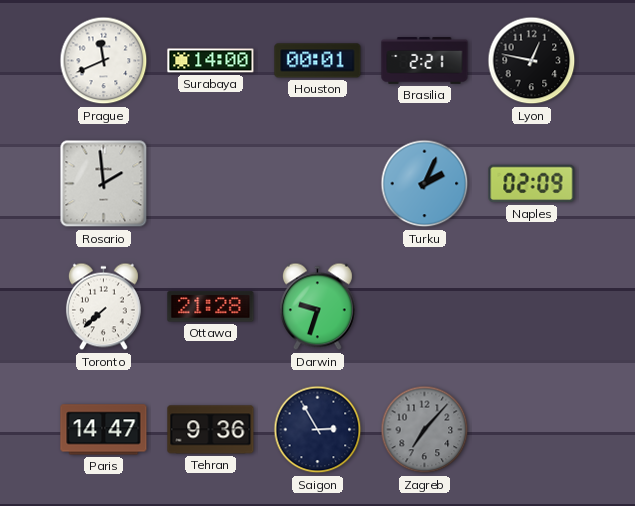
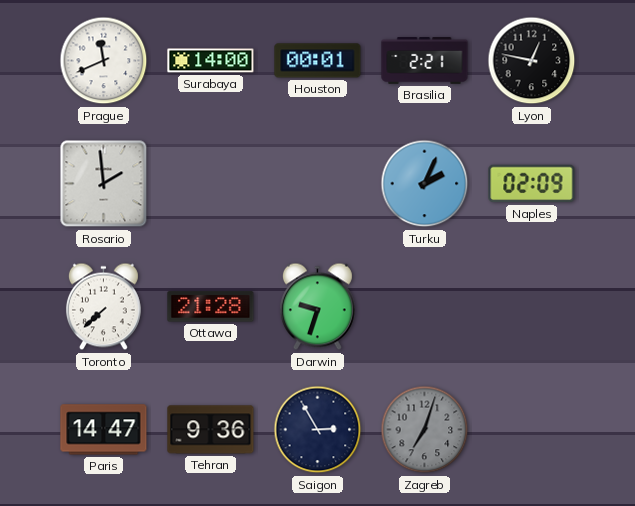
Zagreb: 7:07 -> 7:03 (425, 430)
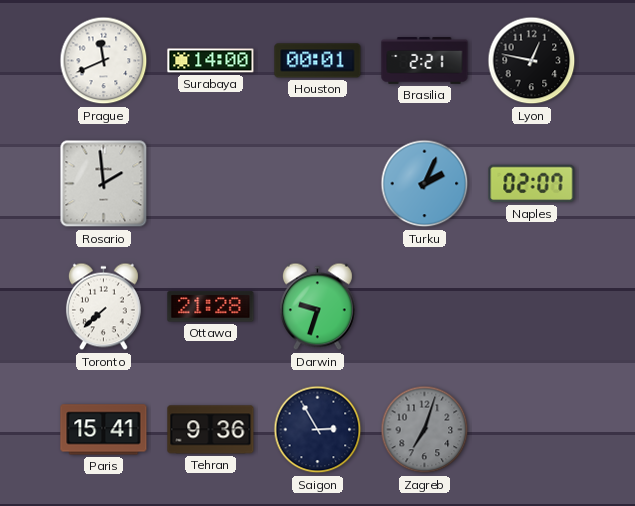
Naples: 02:09 -> 02:07 (532, 184)
Paris: 14:47 -> 15:41 (104, 430)
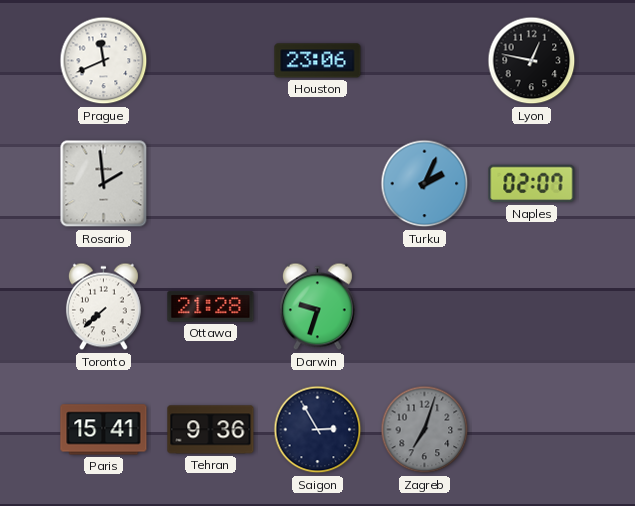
Surabaya: 14:00 -> none (211, 61)
Houston: 00:01 -> 23:06 (318, 61)
Brasilia: 2:21 -> none (425, 61)
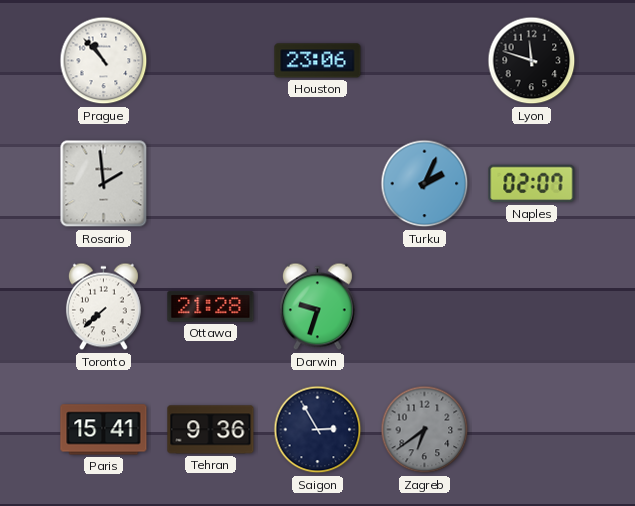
Prague: 11:41 -> 10:53 (104, 61)
Lyon: 12:47 -> 11:48 (532, 61)
Zagreb: 7:03 -> 6:39 (425, 430)
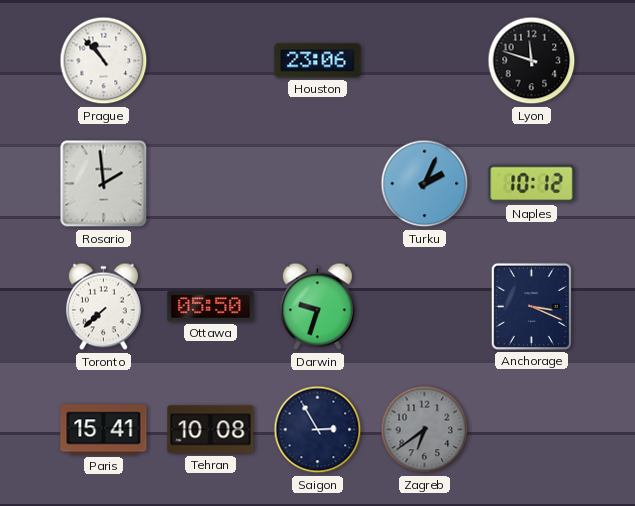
Naples: 02:07 -> 10:12 (532, 184)
Ottawa: 21:28 -> 05:50 (211, 307)
Anchorage: none -> 3:19 (531, 306)
Tehran: 9:36 -> 10:08 (211, 430)
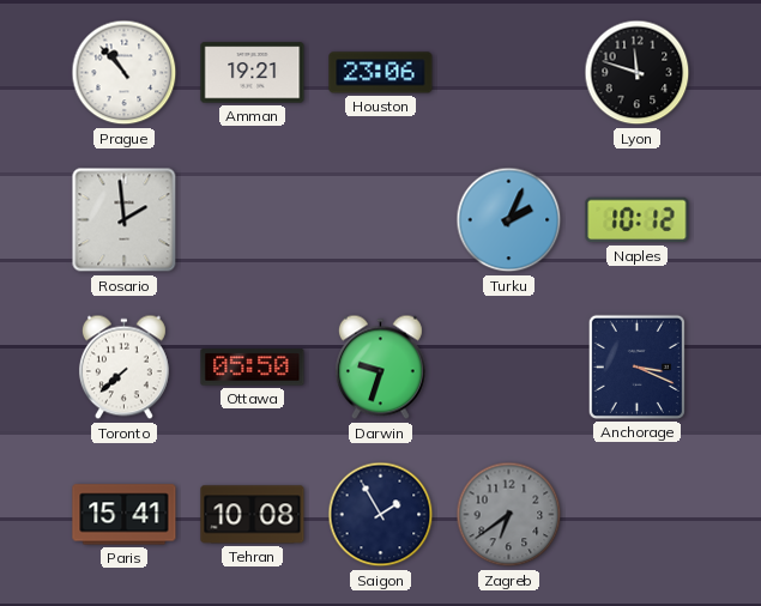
Amman: none -> 19:21 (253, 73)
Saigon: 2:55 -> 1:55 (381, 515)
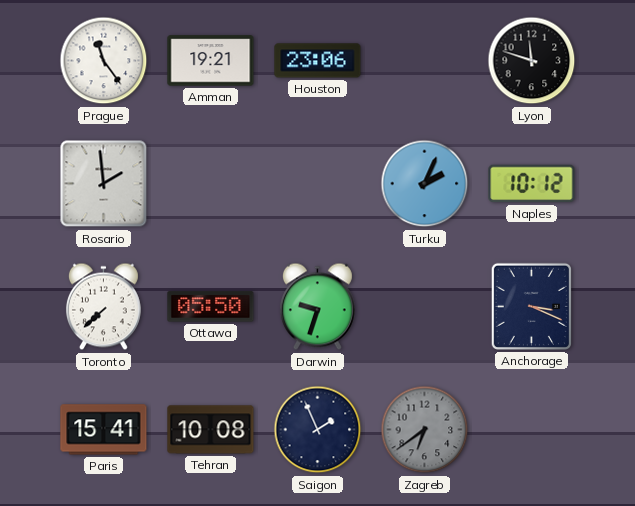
Prague: 10:53 -> 11:24 (104, 61)
Saigon: 1:55 -> 1:56 (318, 430)
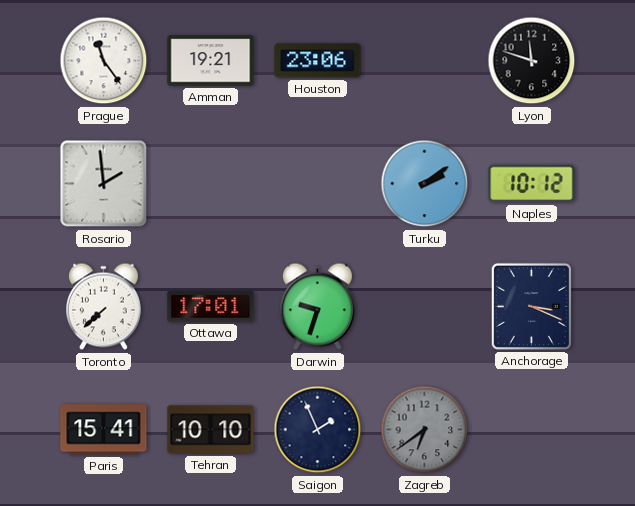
Turku: 2:04 -> 2:09 (425, 184)
Ottawa: 05:50 -> 17:01 (211, 307)
Tehran: 10:08 -> 10:10 (211, 430)
